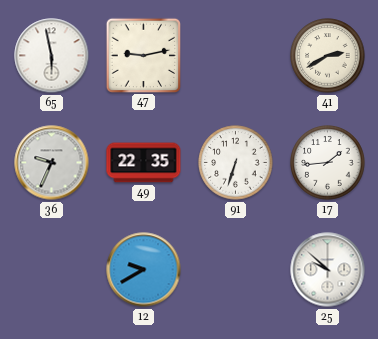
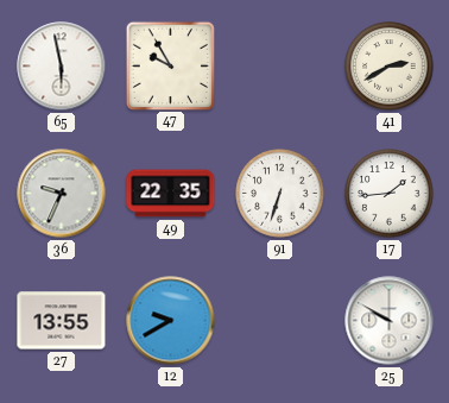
47: 9:13 -> 9:55 (170, 65)
27: none -> 13:55 (62, 321)
25: 9:52 -> 9:50 (390, 321)
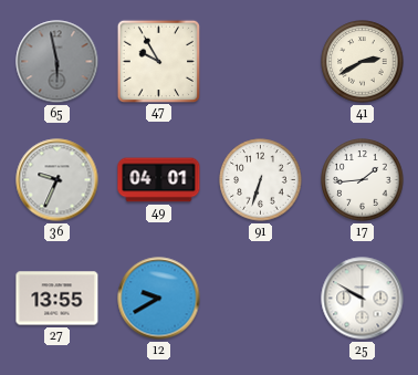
65 dial: white -> grey (58, 62)
49: 22:35 -> 04:01 (159, 180)
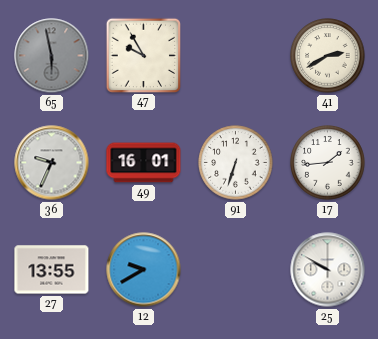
49: 04:01 -> 16:01 (144, 163)
